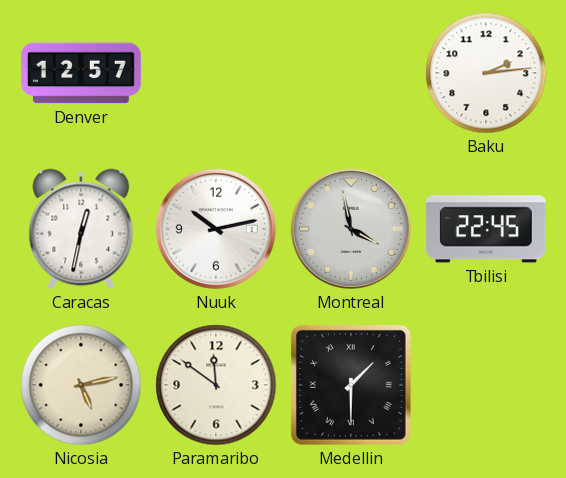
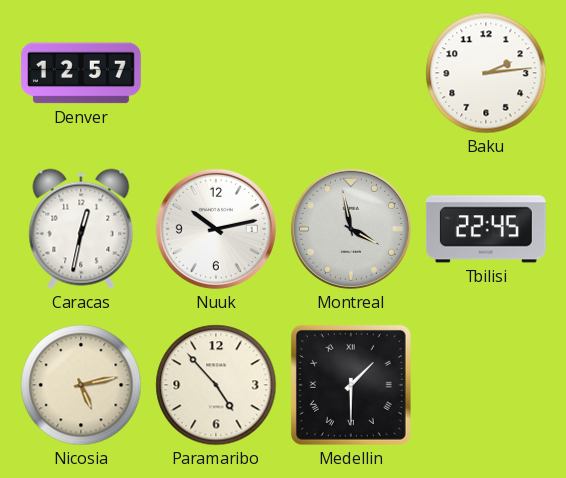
Paramaribo: 11:51 -> 4:53 (216, 385)
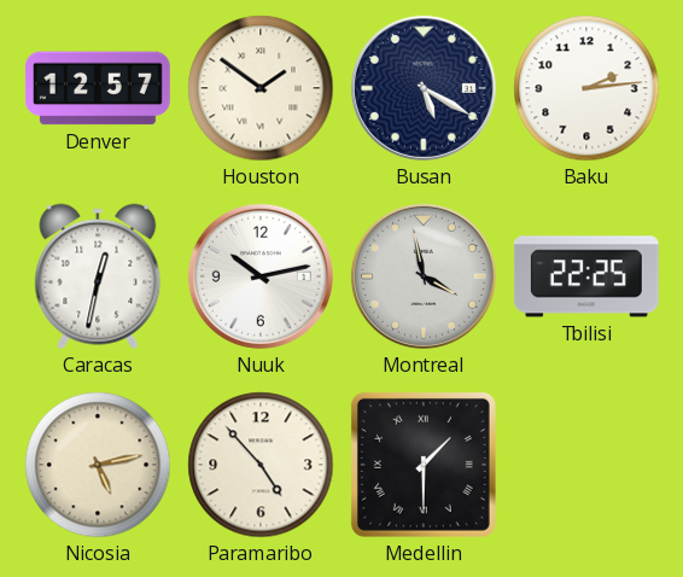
Houston: none -> 1:51 (261, 88)
Busan: none -> 5:20 (424, 88)
Tbilisi: 22:45 -> 22:25 (586, 276)
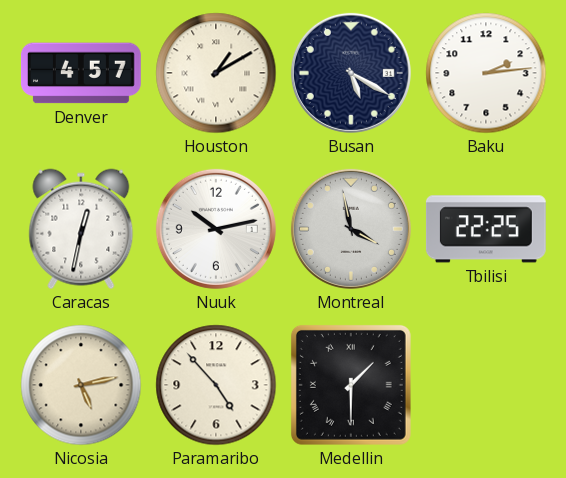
Denver: 12:57 -> 4:57 (81, 73)
Houston: 1:51 -> 1:10 (216, 73)
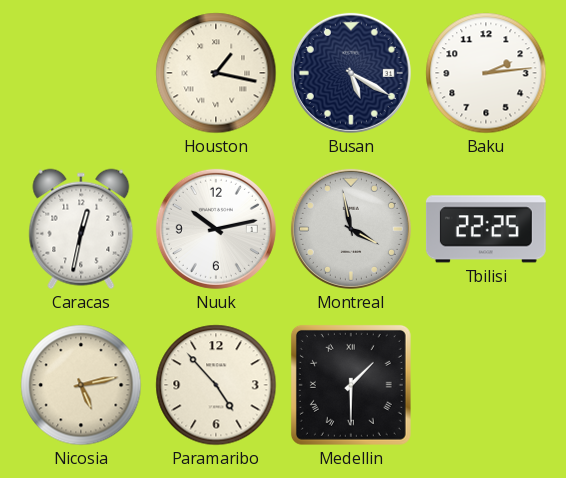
Denver: 4:57 -> none (81, 73)
Houston: 1:10 -> 1:17 (216, 73)
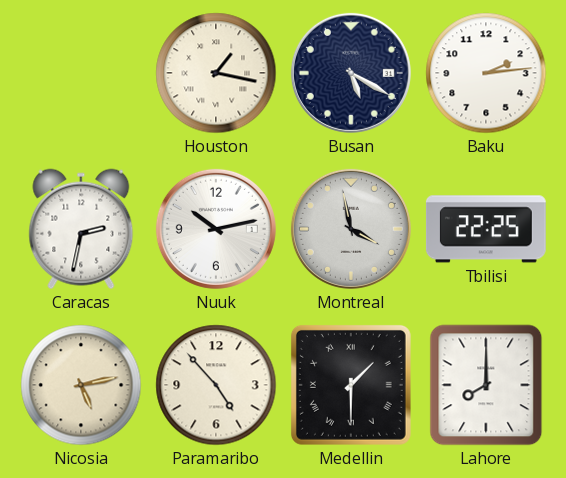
Caracas: 12:32 -> 2:32 (81, 229)
Lahore: none -> 8:00 (486, 385)
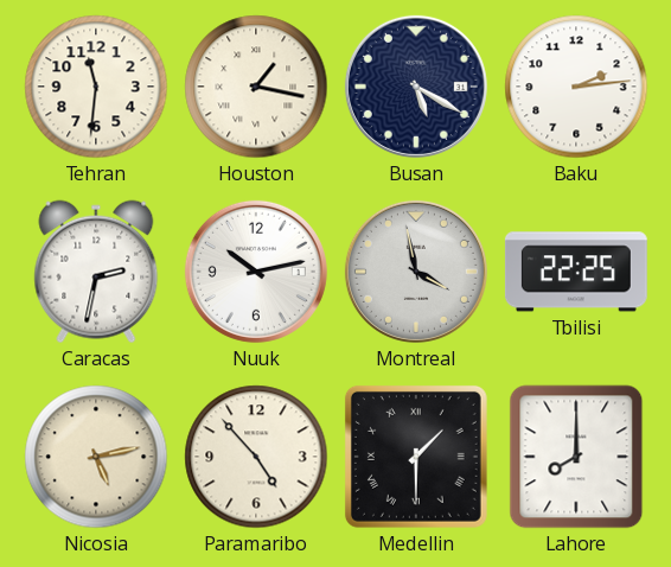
Tehran: none -> 11:31 (96, 87)
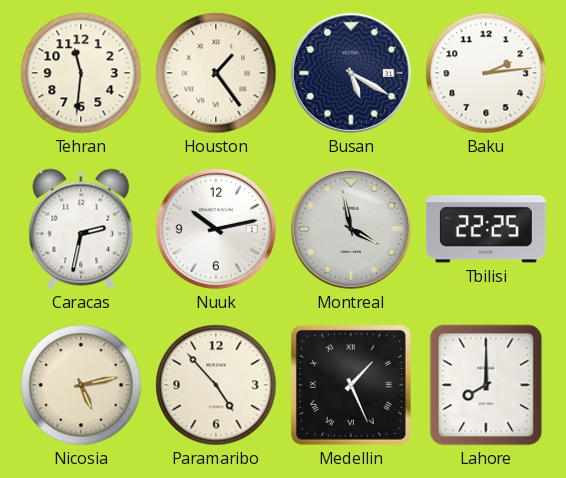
Houston: 1:17 -> 1:24 (216, 73)
Medellin: 1:30 -> 1:26 (351, 385)
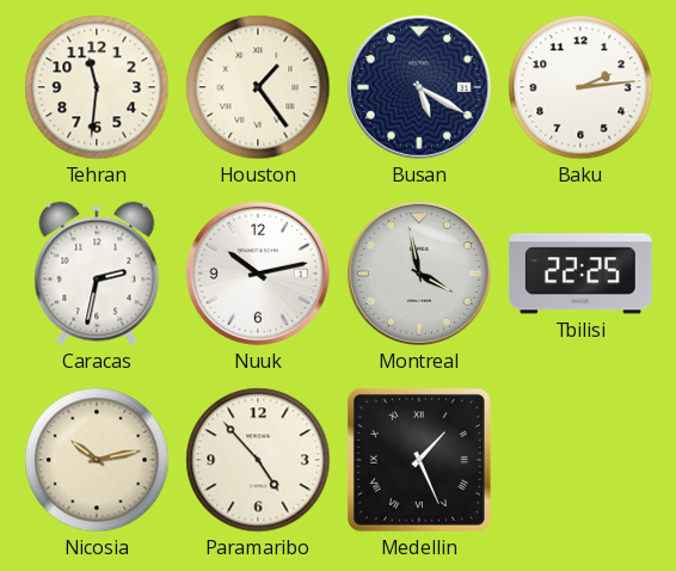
Nicosia: 5:13 -> 10:13 (97, 460)
Lahore: 8:00 -> none (486, 385)
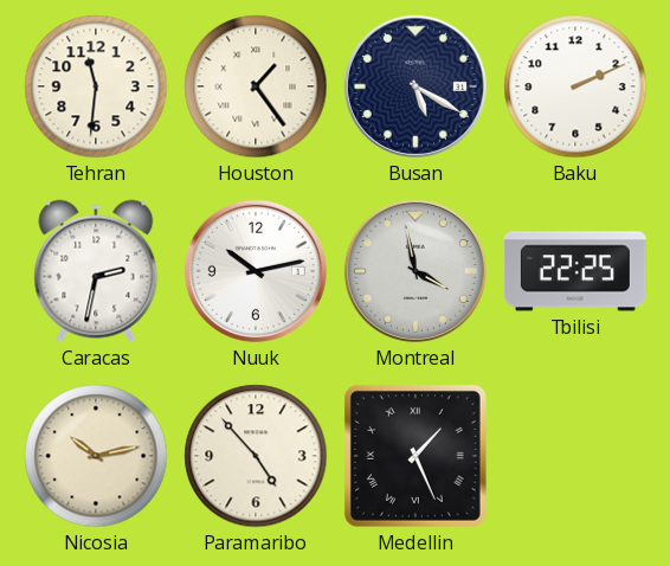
Baku: 2:14 -> 2:11 (575, 86)
